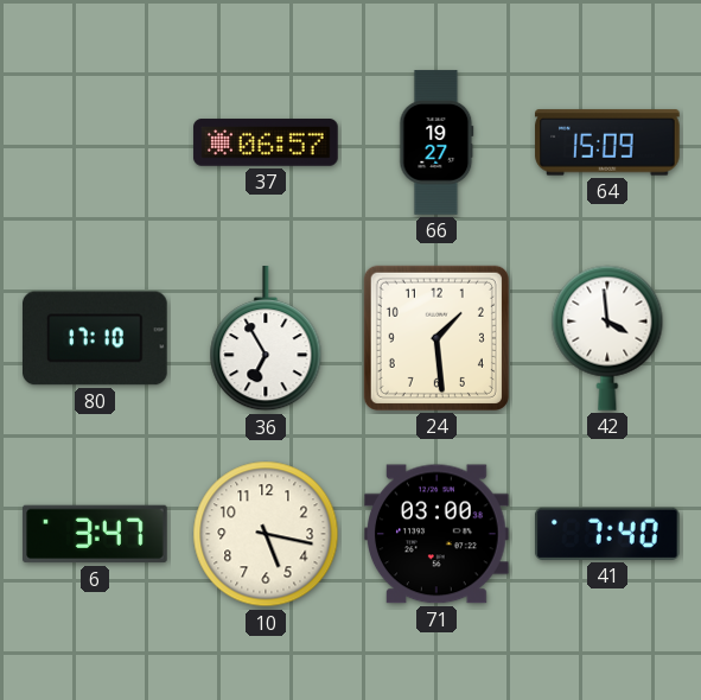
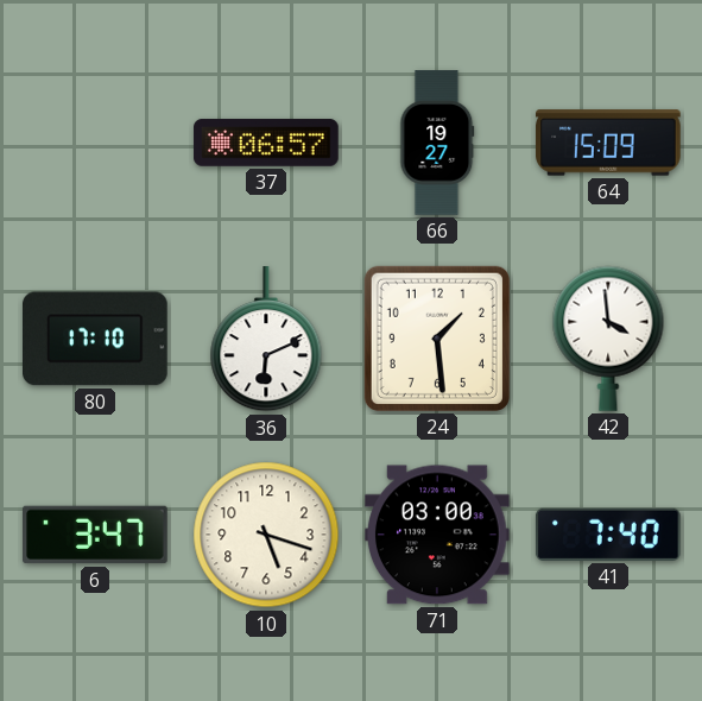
36: 6:55 -> 6:11 (266, 340)
10: 5:17 -> 5:18 (266, 535)
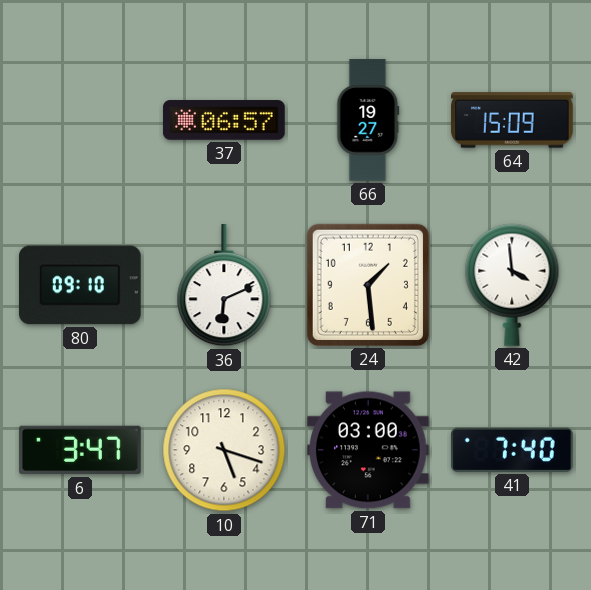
80: 17:10 -> 09:10 (81, 285)
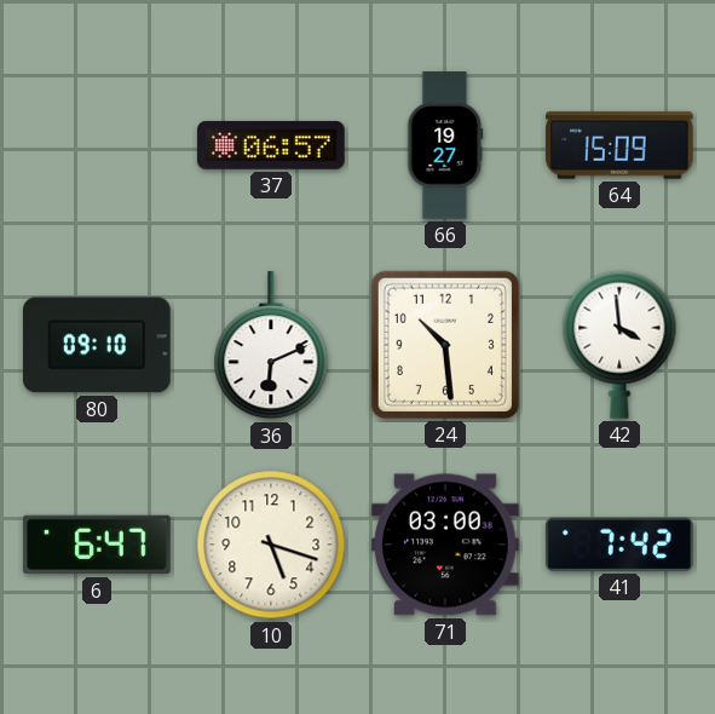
24: 1:29 -> 10:29 (445, 345)
6: 3:47 -> 6:47 (97, 545)
41: 7:40 -> 7:42 (619, 545)
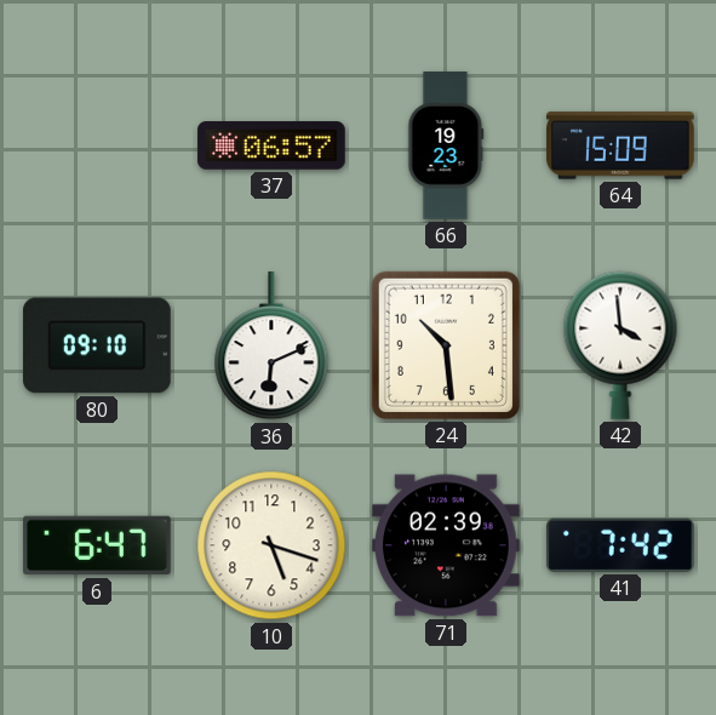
66: 19:27 -> 19:23 (446, 145)
71: 03:00 -> 02:39 (447, 545)
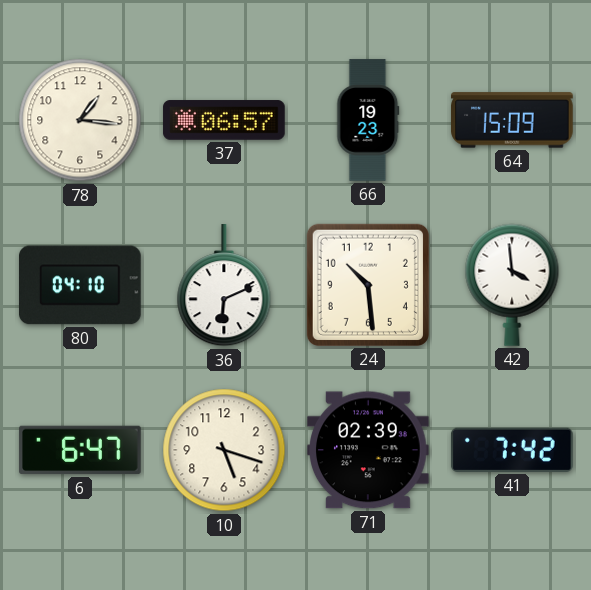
78: none -> 1:16 (80, 120)
80: 09:10 -> 04:10 (81, 285)
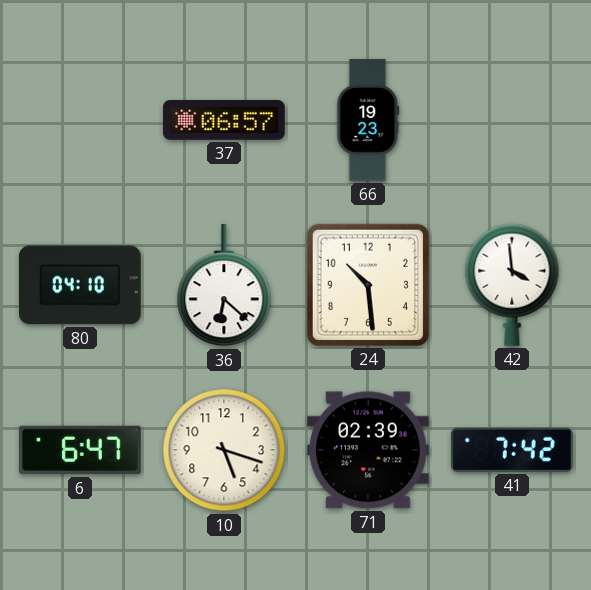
78: 1:16 -> none (80, 120)
64: 15:09 -> none (512, 120)
36: 6:11 -> 6:22 (224, 286)
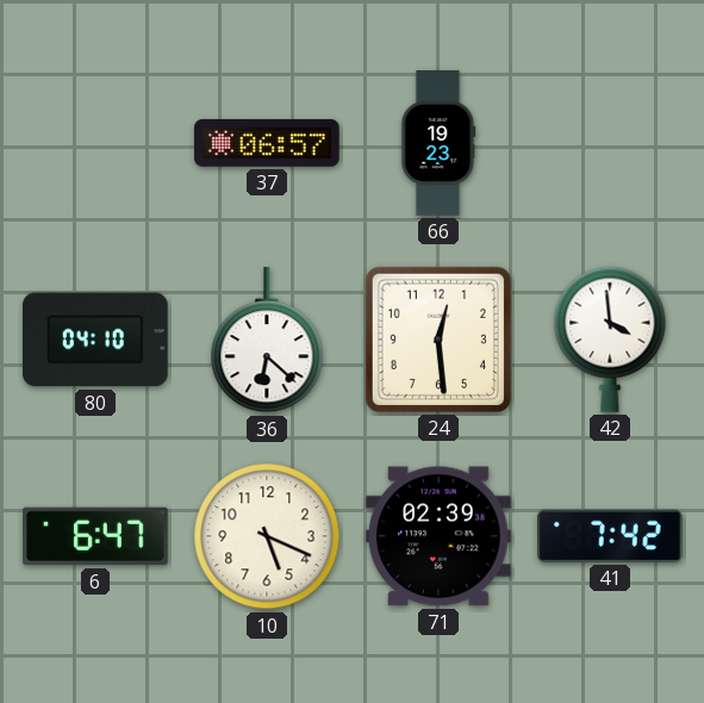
24: 10:29 -> 12:29 (438, 340)
10: 5:18 -> 5:19 (267, 536)
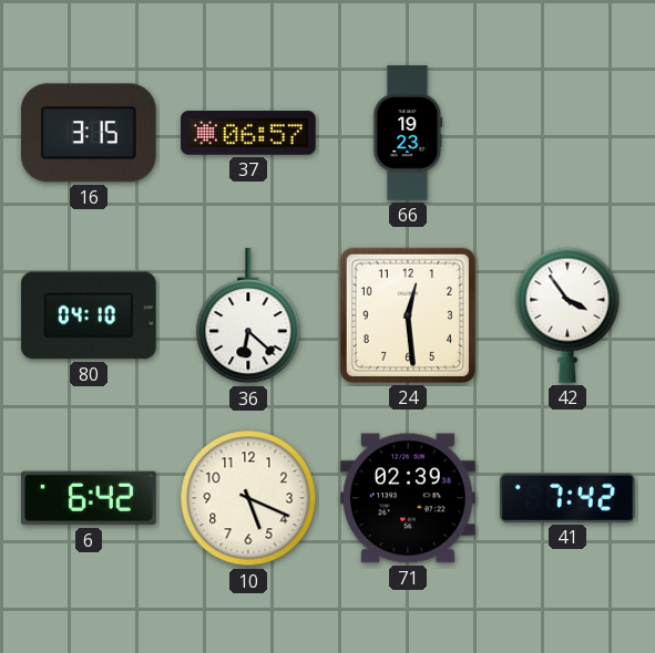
16: none -> 3:15 (89, 133)
42: 3:59 -> 3:54 (567, 315)
6: 6:47 -> 6:42 (89, 498)
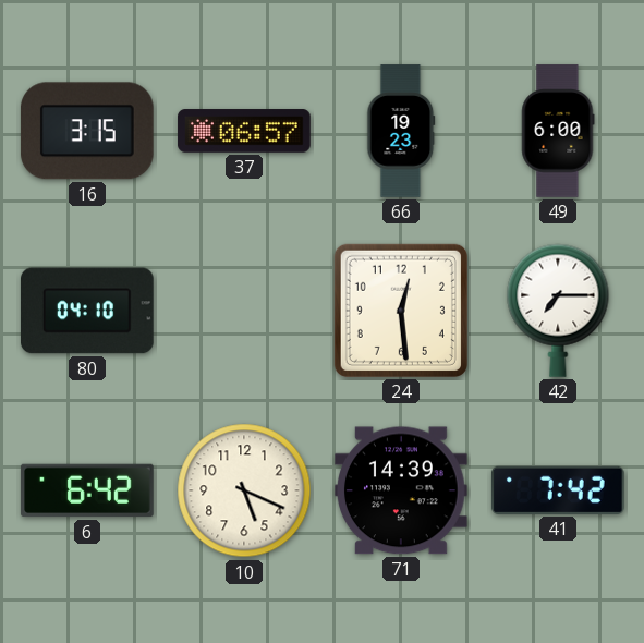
49: none -> 6:00 (558, 131)
36: 6:22 -> none (248, 317)
42: 3:54 -> 7:15 (558, 311)
71: 02:39 -> 14:39 (402, 490)
